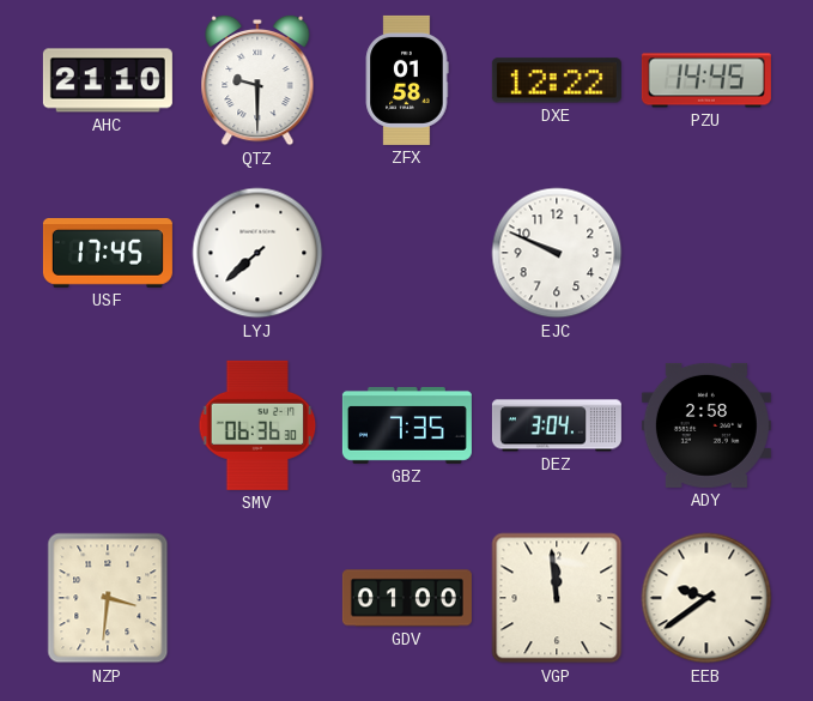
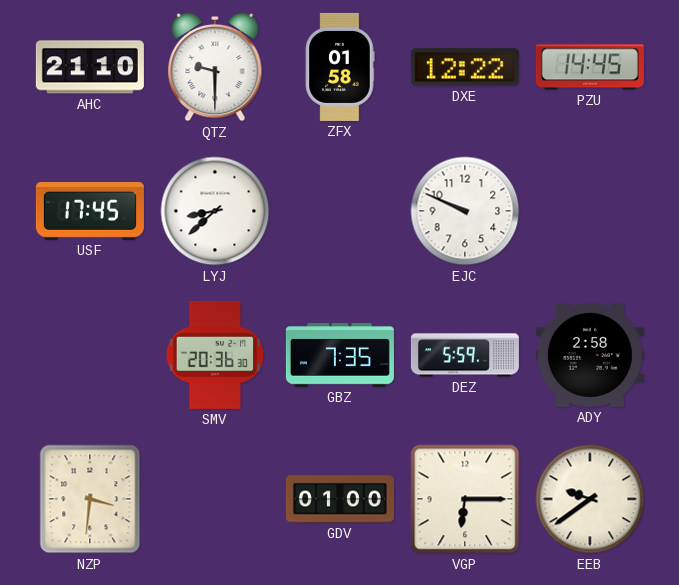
LYJ: 7:38 -> 8:38 (215, 211)
SMV: 06:36 -> 20:36 (215, 355)
DEZ: 3:04 -> 5:59 (465, 355)
VGP: 11:59 -> 6:15 (465, 499)
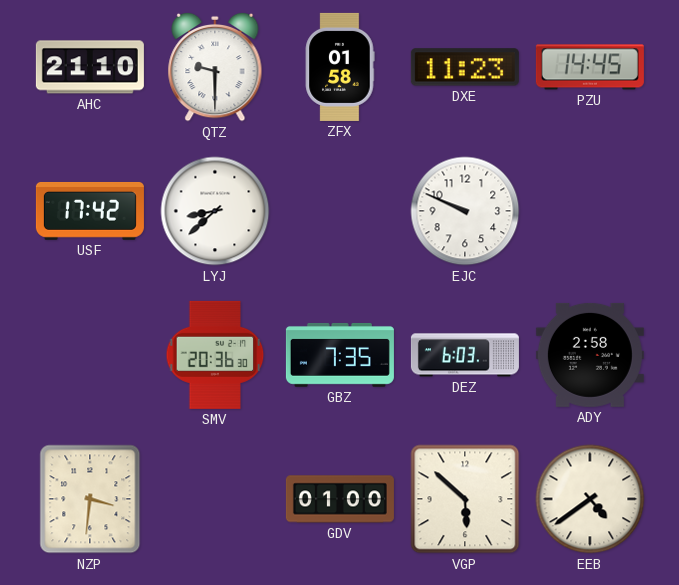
DXE: 12:22 -> 11:23 (465, 67)
USF: 17:45 -> 17:42 (90, 211)
DEZ: 5:59 -> 6:03 (465, 355)
VGP: 6:15 -> 5:52 (465, 499)
EEB: 9:39 -> 4:39 (590, 499)
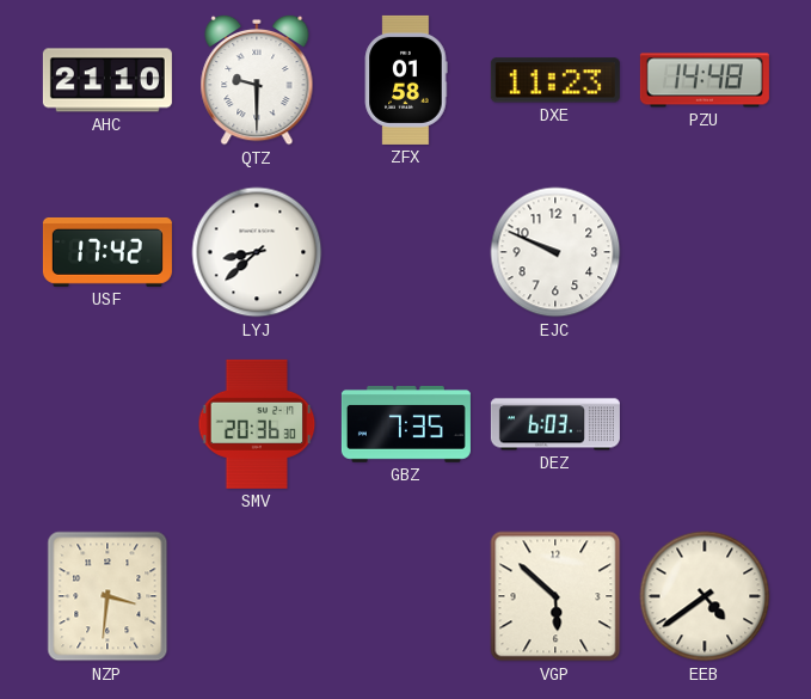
PZU: 14:45 -> 14:48 (705, 80)
ADY: 2:58 -> none (590, 355)
GDV: 01:00 -> none (340, 499)
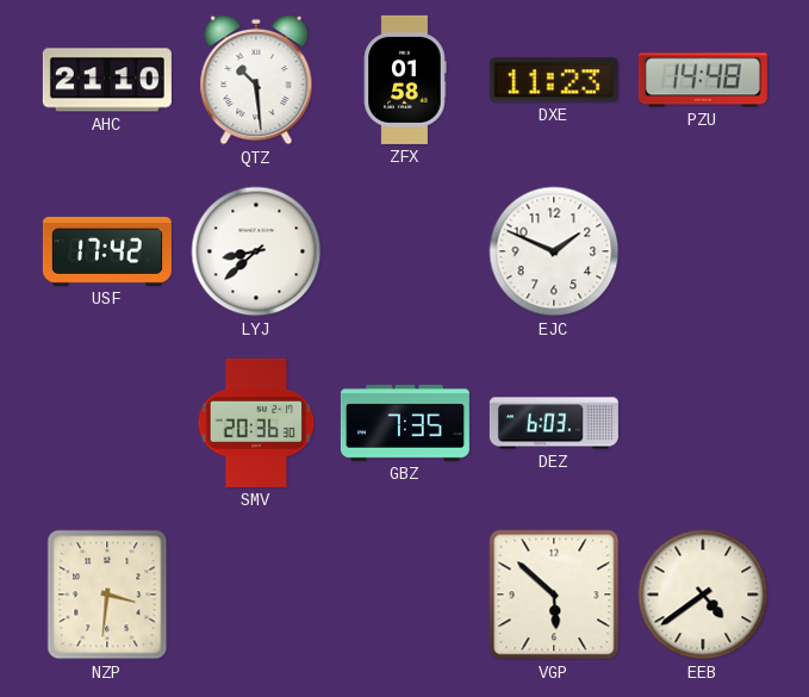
QTZ: 9:30 -> 10:29 (256, 80)
EJC: 9:49 -> 1:49 (554, 251)
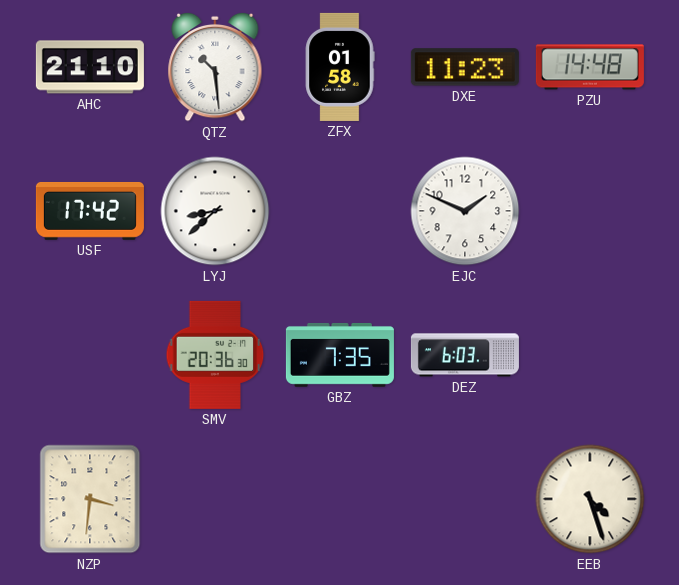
VGP: 5:52 -> none (554, 595)
EEB: 4:39 -> 4:27 (590, 499)
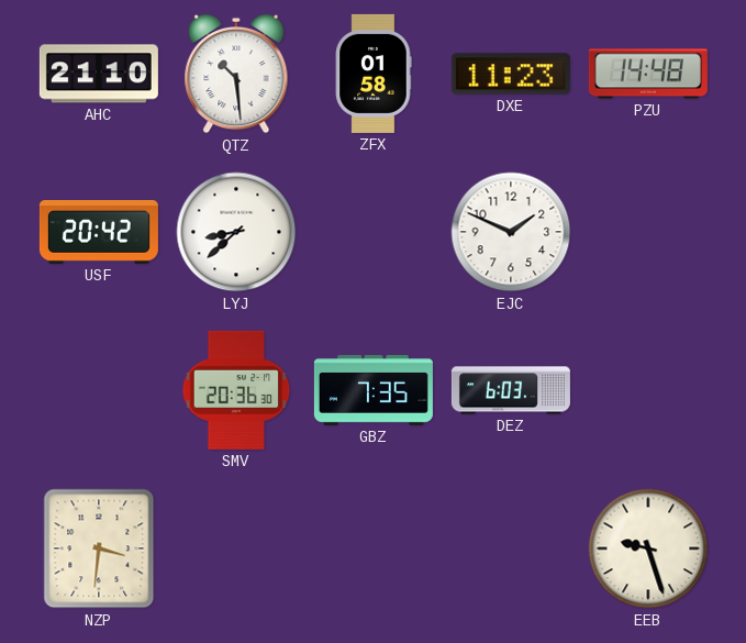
USF: 17:42 -> 20:42 (99, 232)
EEB: 4:27 -> 9:27 (648, 548)
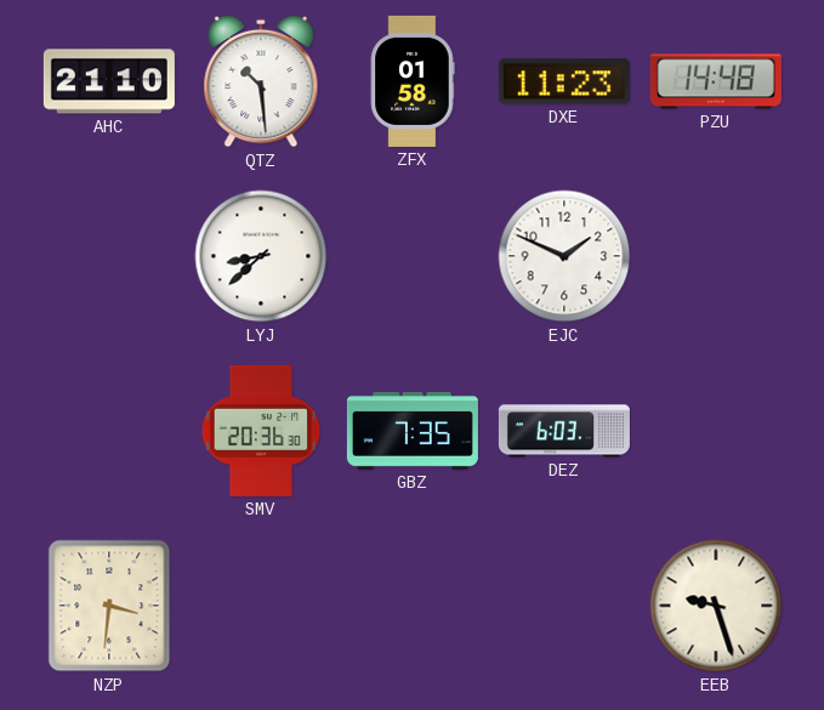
USF: 20:42 -> none (99, 232)
